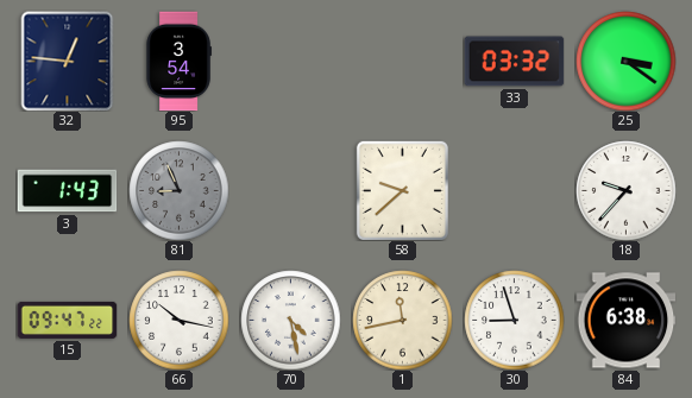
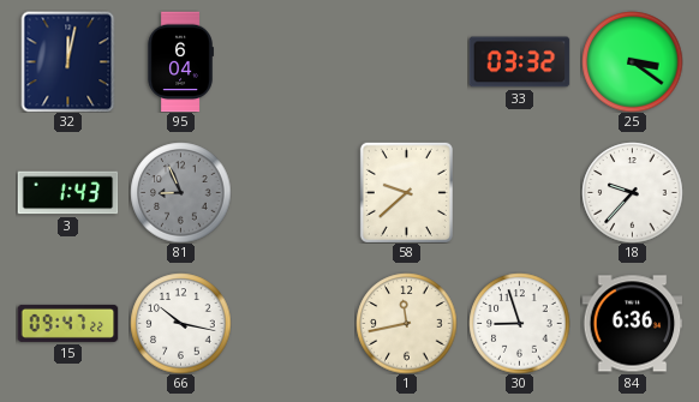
32: 12:46 -> 12:02 (68, 61)
95: 3:54 -> 6:04 (180, 61)
70: 4:28 -> none (290, 320)
84: 6:38 -> 6:36 (632, 324)
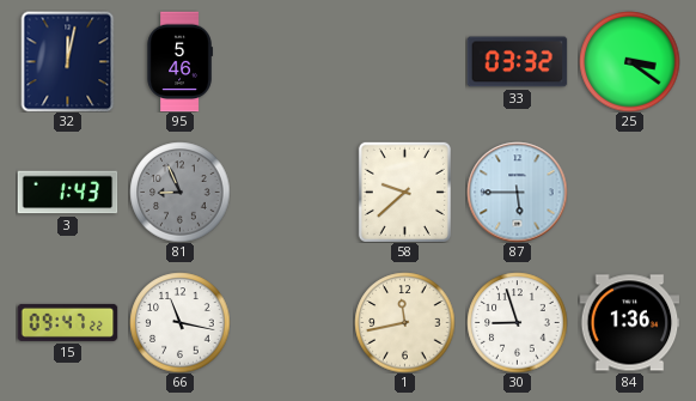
95: 6:04 -> 5:46 (179, 61)
87: none -> 5:45 (517, 192)
18: 9:37 -> none (632, 192)
66: 10:17 -> 11:17 (179, 322)
84: 6:36 -> 1:36 (629, 323)
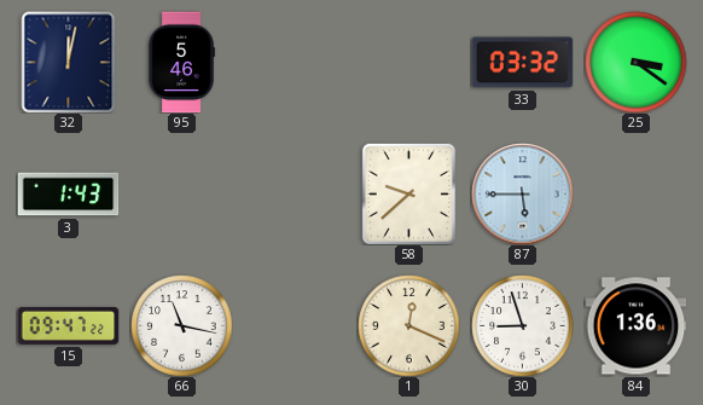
81: 8:56 -> none (179, 192)
1: 11:43 -> 12:19 (408, 325)
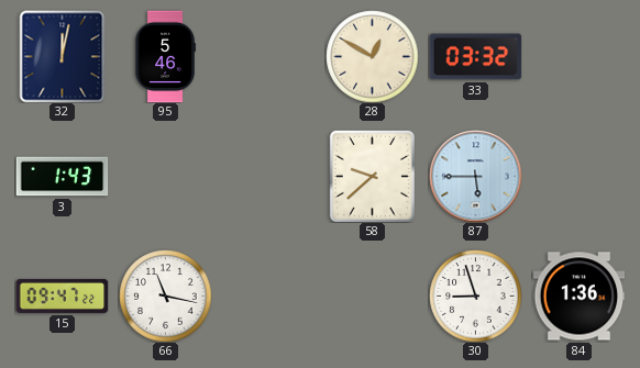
28: none -> 12:50 (372, 56)
25: 3:21 -> none (635, 62)
1: 12:19 -> none (408, 325)
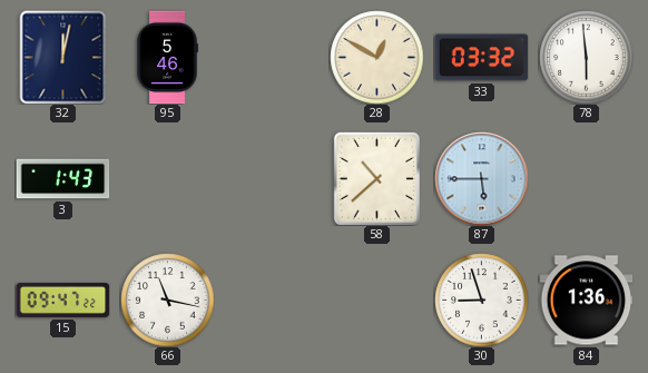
78: none -> 5:59 (586, 57)
58: 9:38 -> 10:38 (376, 178)
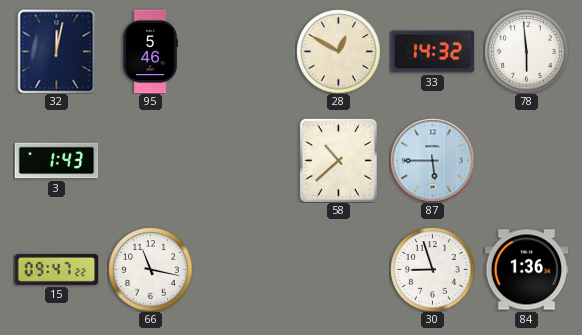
33: 03:32 -> 14:32 (432, 52)
